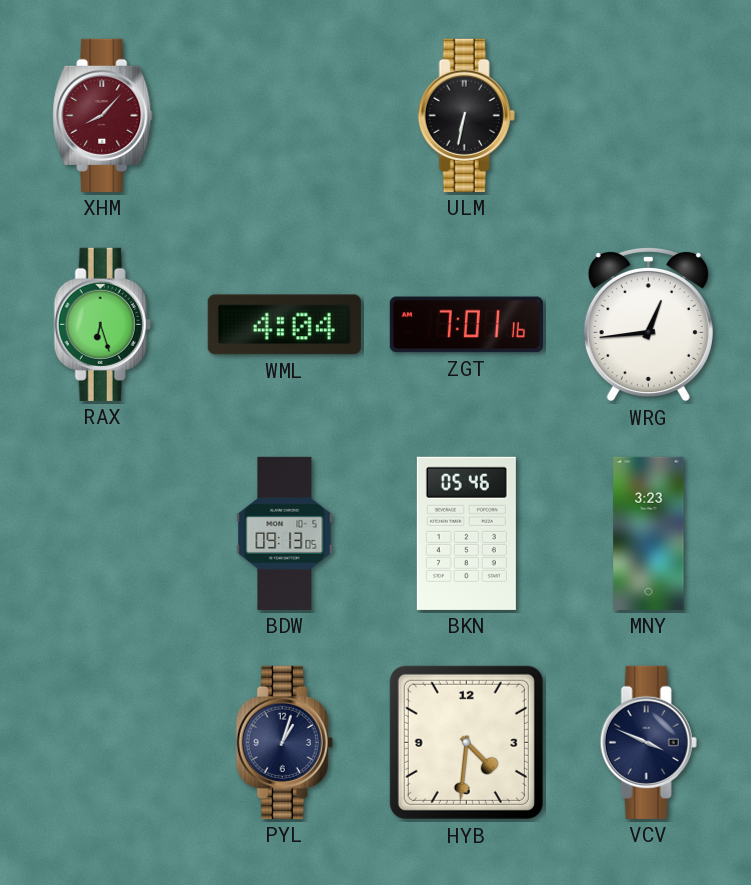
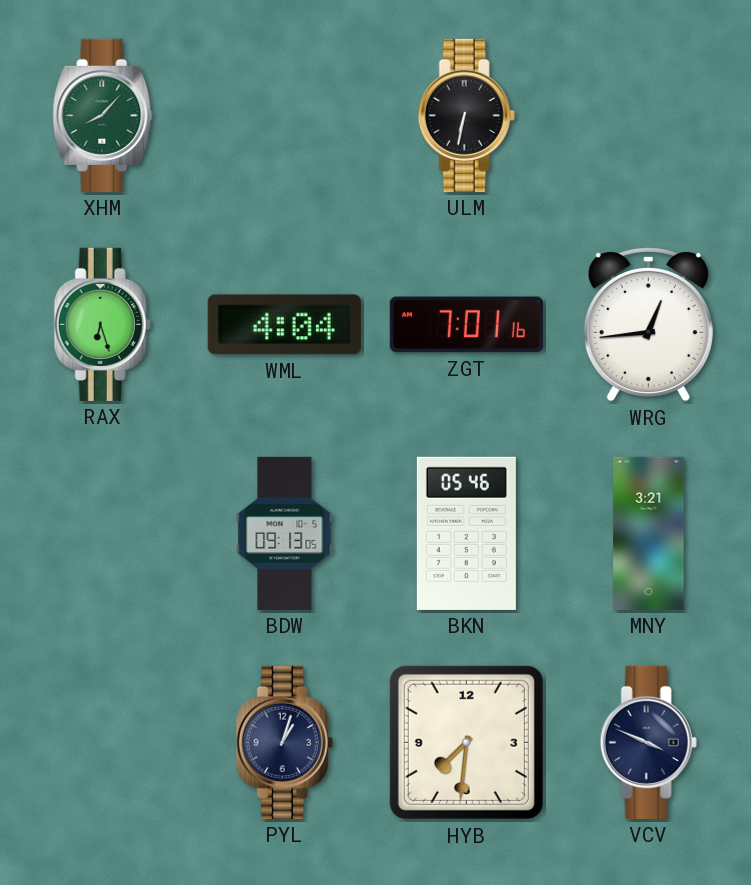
XHM dial: burgundy -> green (103, 115)
MNY: 3:23 -> 3:21 (649, 533)
HYB: 4:31 -> 7:31 (466, 742)
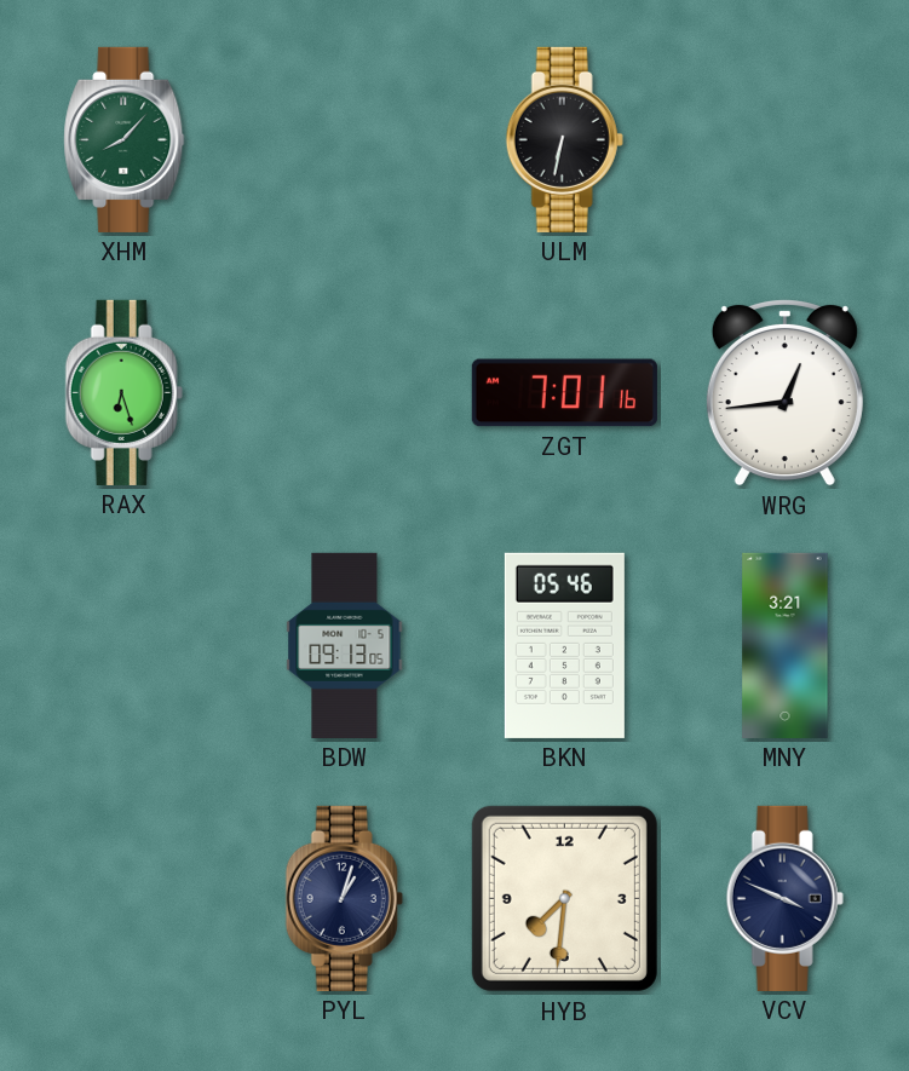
WML: 4:04 -> none (284, 325)
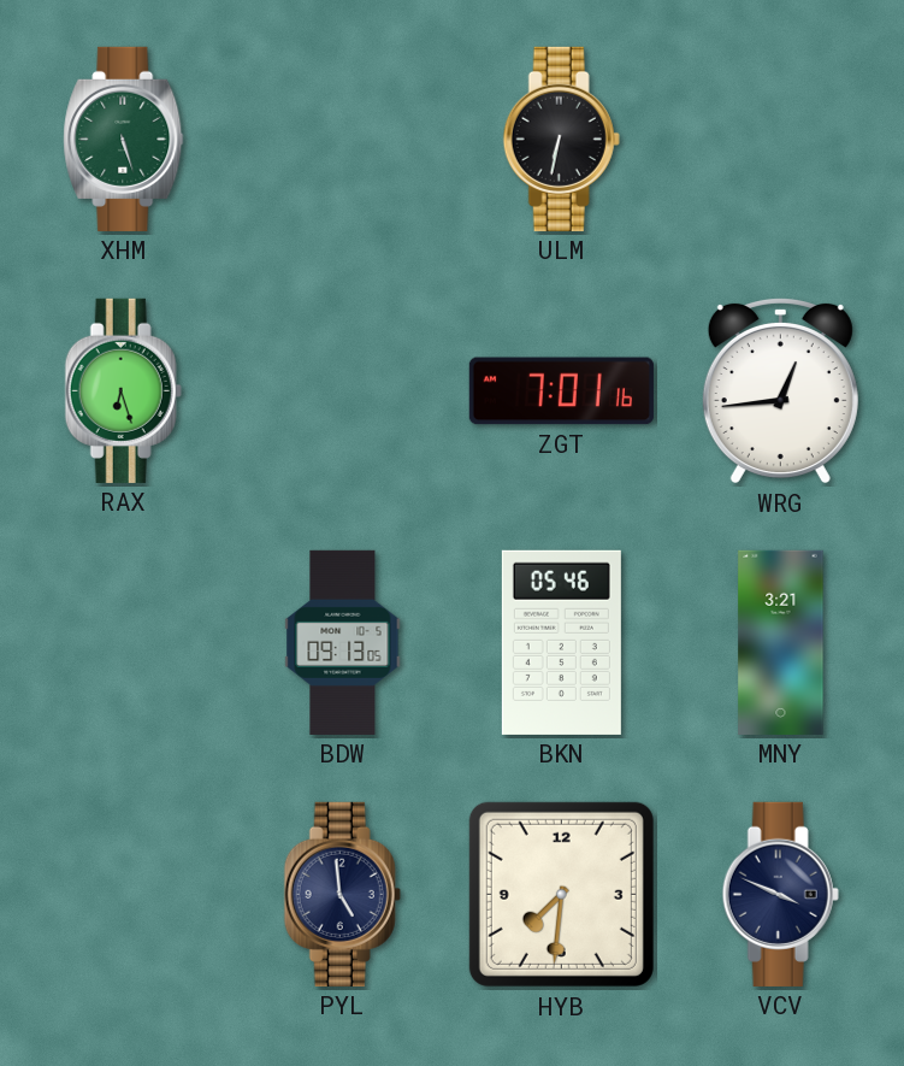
XHM: 8:07 -> 5:27 (124, 139)
PYL: 1:03 -> 4:59 (342, 894)
